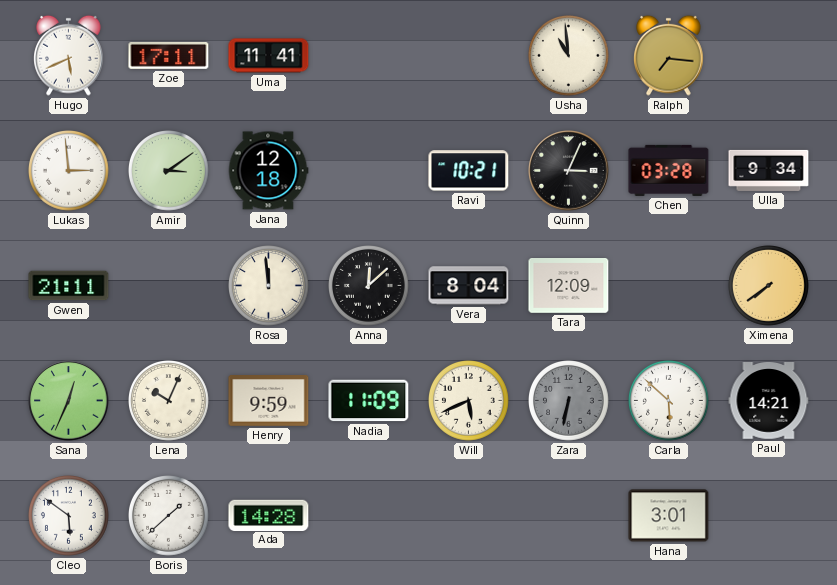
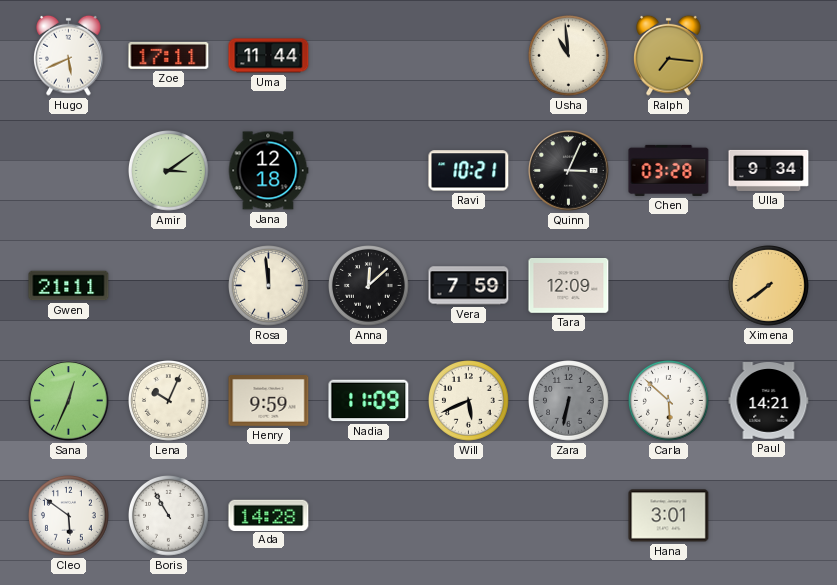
Uma: 11:41 -> 11:44 (269, 56)
Lukas: 2:59 -> none (69, 171)
Vera: 8:04 -> 7:59 (469, 286)
Boris: 1:38 -> 10:55 (169, 516)
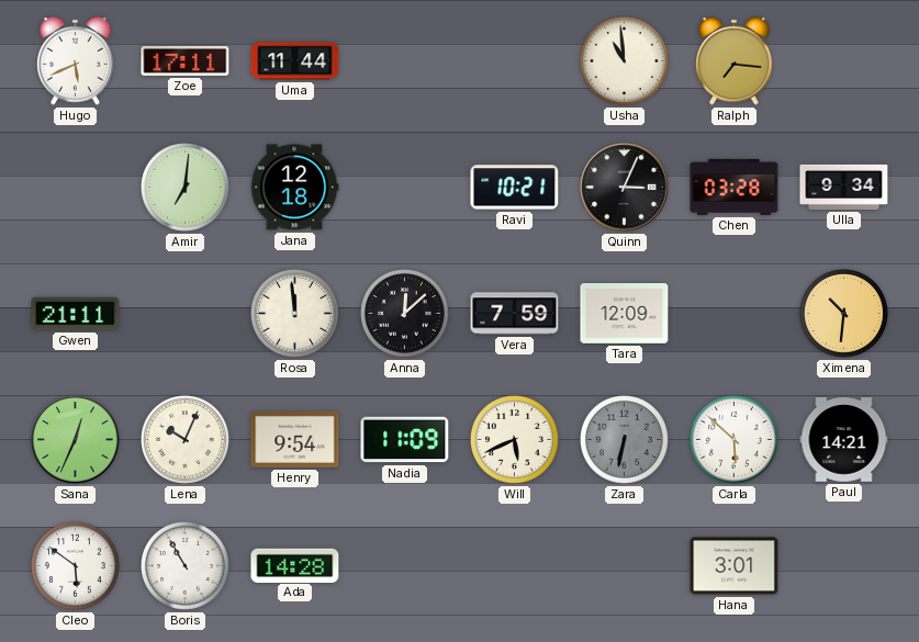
Amir: 3:09 -> 7:01 (186, 188)
Ximena: 7:39 -> 10:31 (844, 314)
Henry: 9:59 -> 9:54 (295, 440)
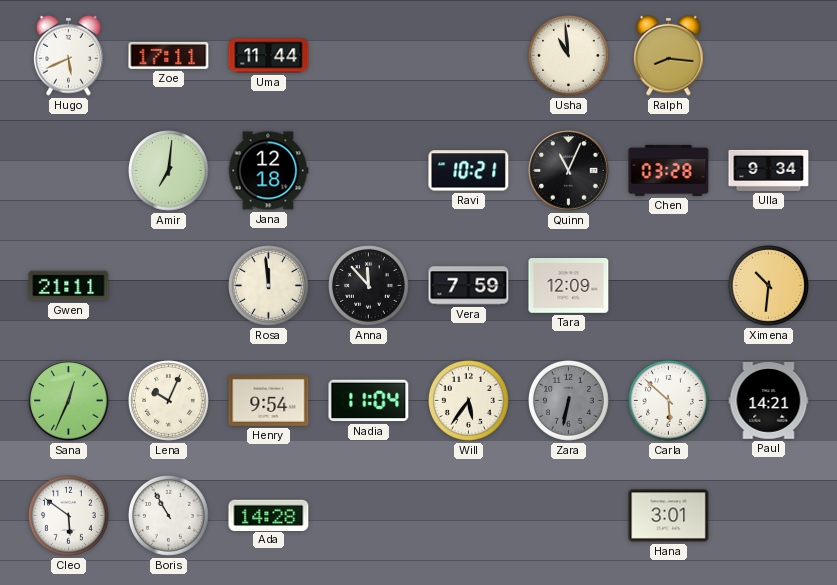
Ralph: 7:16 -> 8:16 (669, 55)
Quinn: 3:04 -> 11:04 (569, 171)
Anna: 12:08 -> 11:53 (369, 286)
Nadia: 11:09 -> 11:04 (369, 401)
Will: 5:41 -> 5:36 (469, 401)
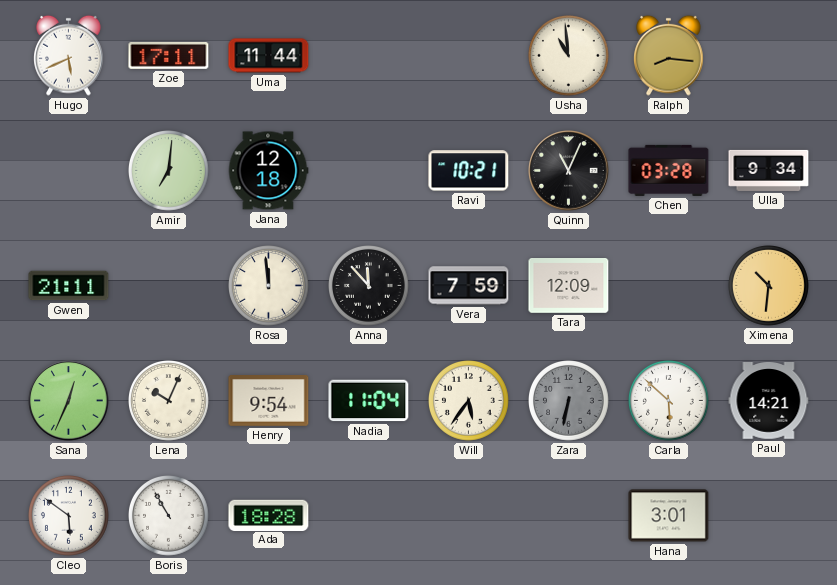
Ada: 14:28 -> 18:28 (269, 515)
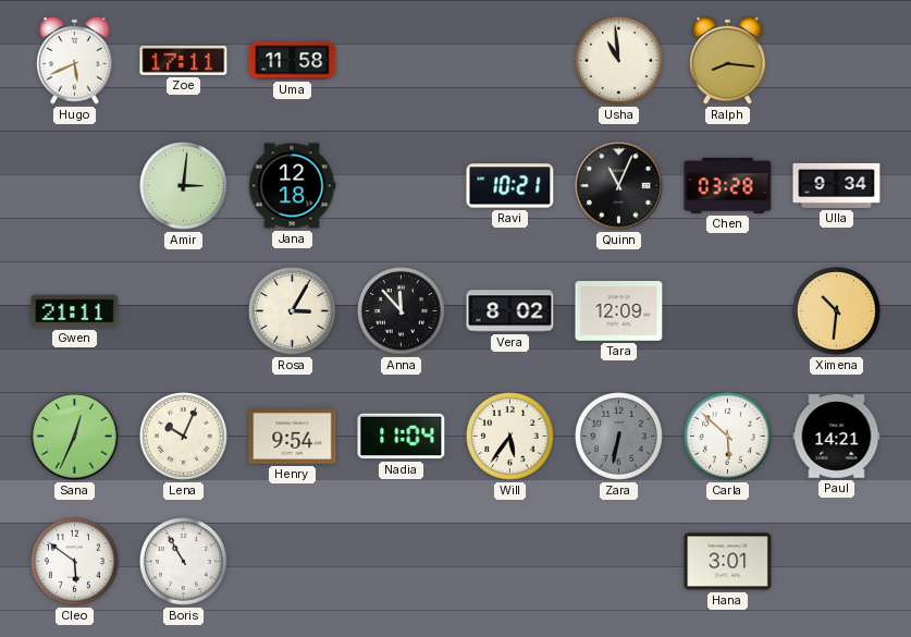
Uma: 11:44 -> 11:58 (293, 61)
Amir: 7:01 -> 3:01 (184, 186)
Rosa: 11:59 -> 3:05 (293, 311)
Vera: 7:59 -> 8:02 (510, 311)
Ada: 18:28 -> none (269, 515)
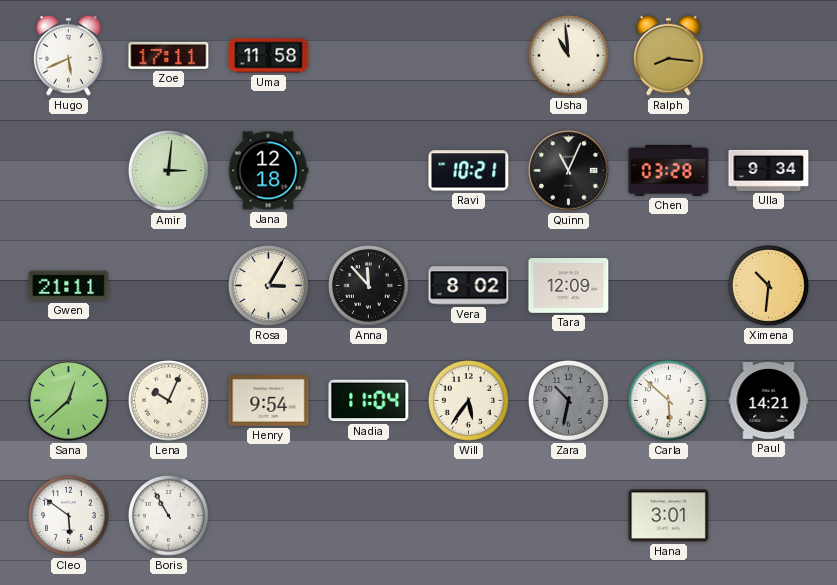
Sana: 12:34 -> 12:38 (69, 401)
Zara: 6:32 -> 10:32 (569, 401)
